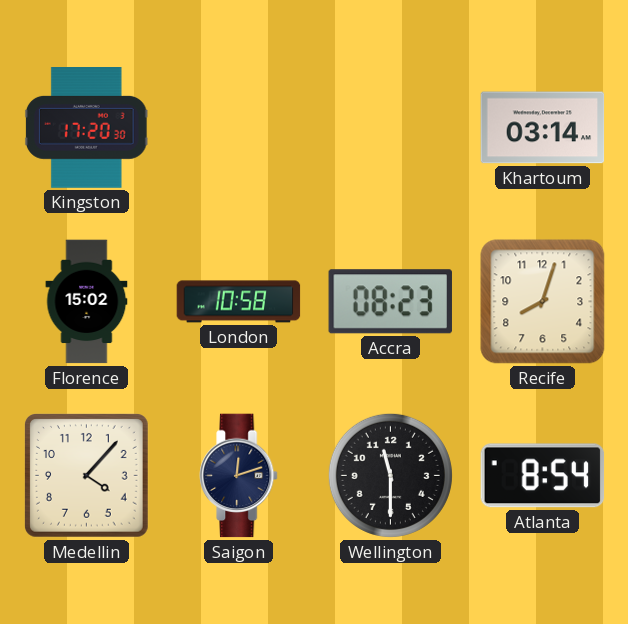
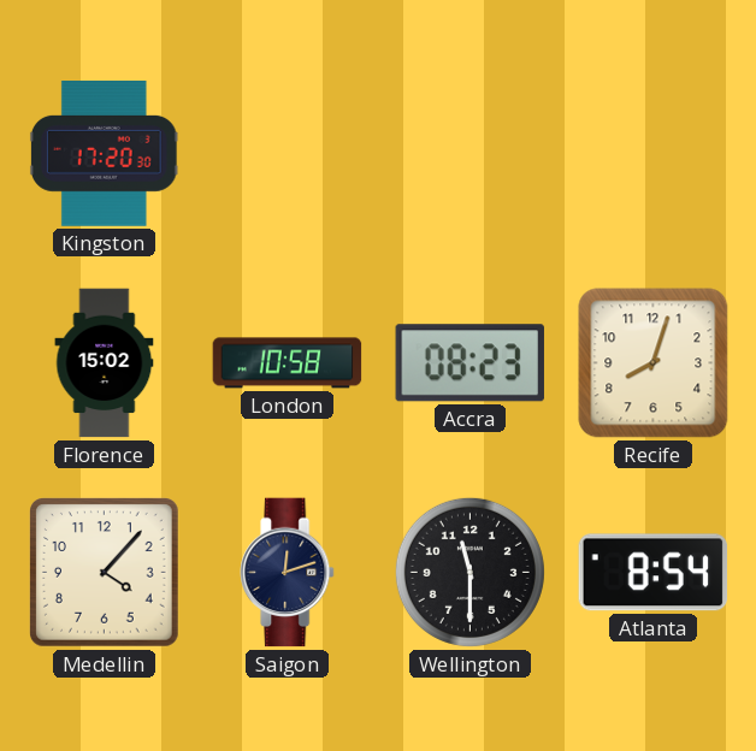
Khartoum: 03:14 -> none (543, 128)
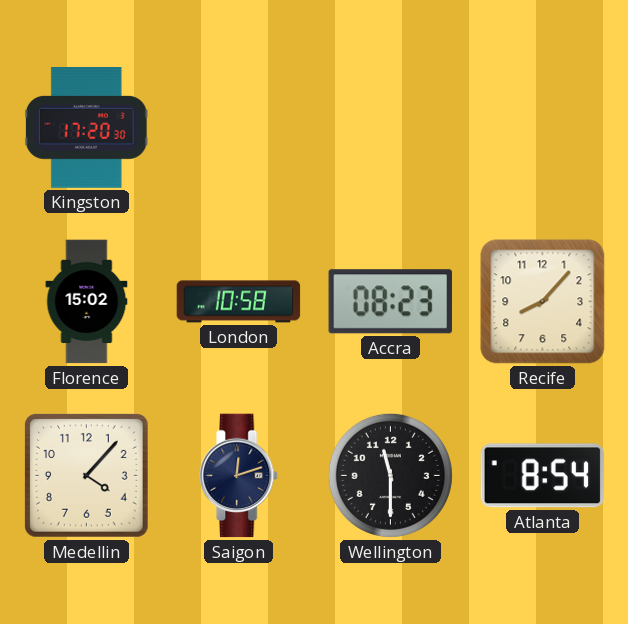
Recife: 8:03 -> 8:07 (543, 302)
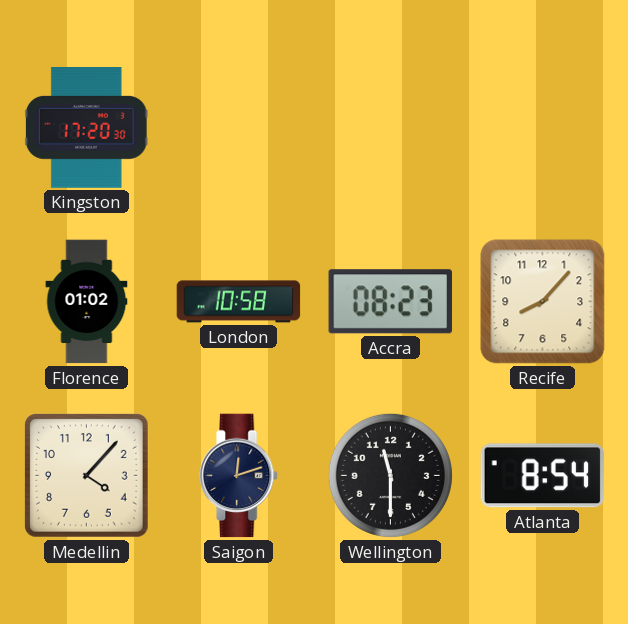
Florence: 15:02 -> 01:02 (87, 302)
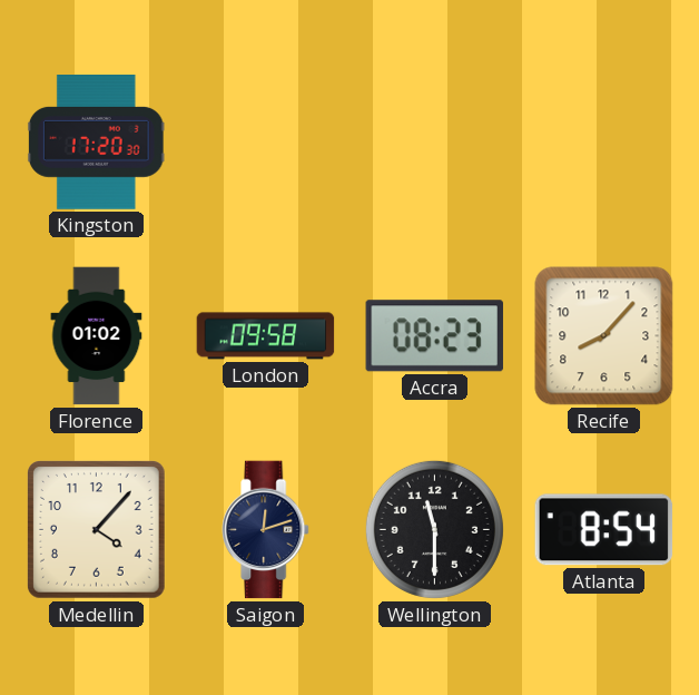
London: 10:58 -> 09:58 (266, 336)
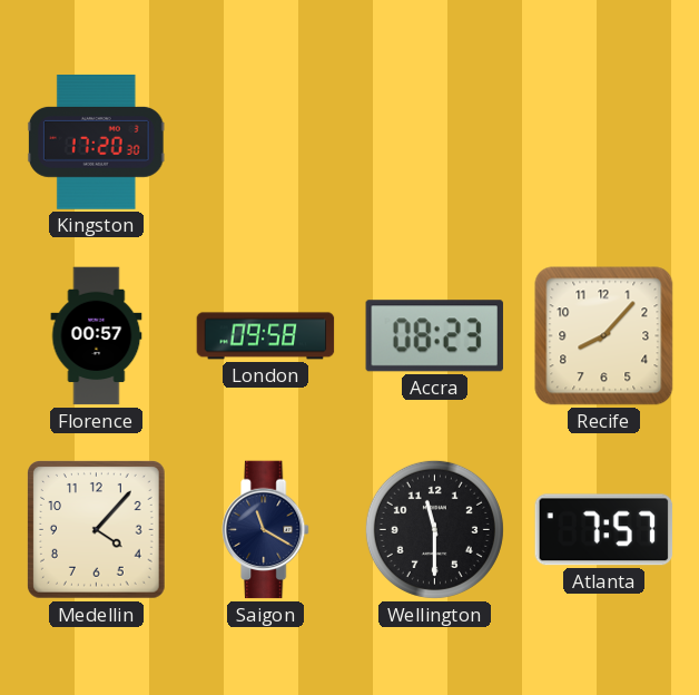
Florence: 01:02 -> 00:57 (97, 336)
Saigon: 12:12 -> 11:20 (266, 530)
Atlanta: 8:54 -> 7:57 (604, 530)
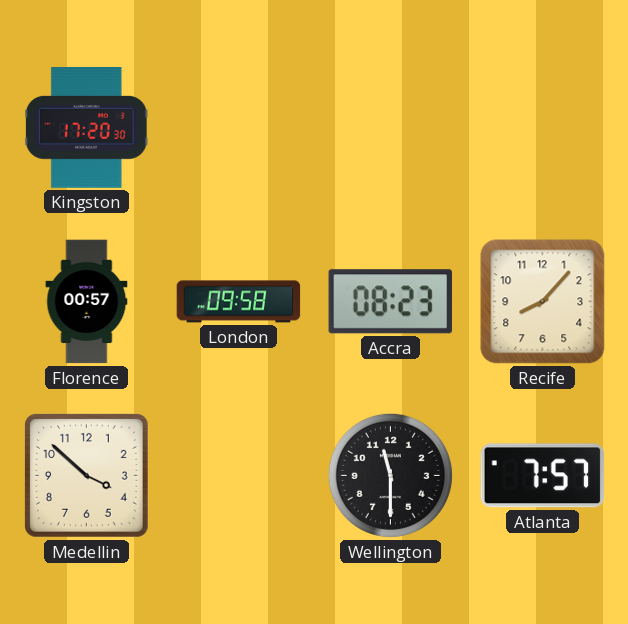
Medellin: 4:07 -> 3:52 (87, 476)
Saigon: 11:20 -> none (266, 530)
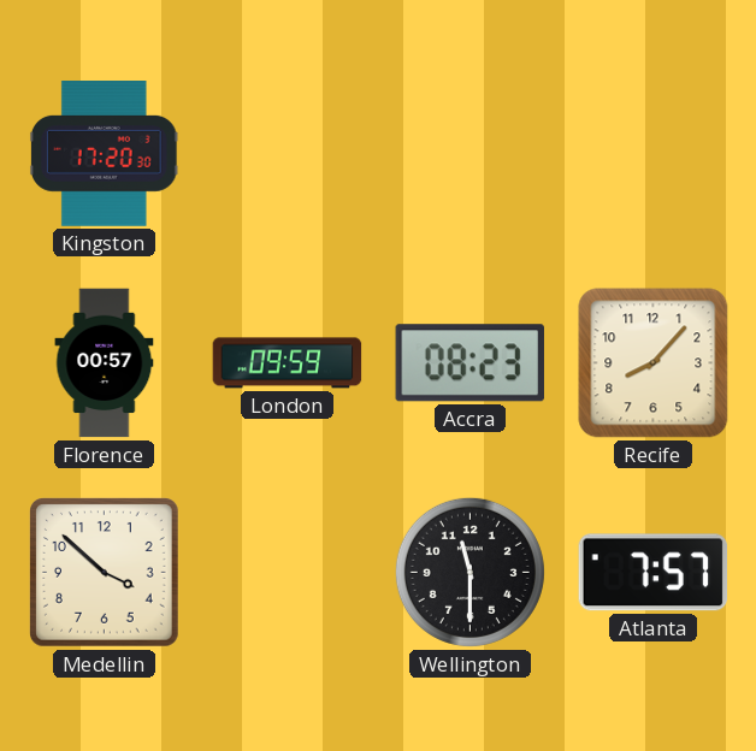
London: 09:58 -> 09:59 (288, 363)
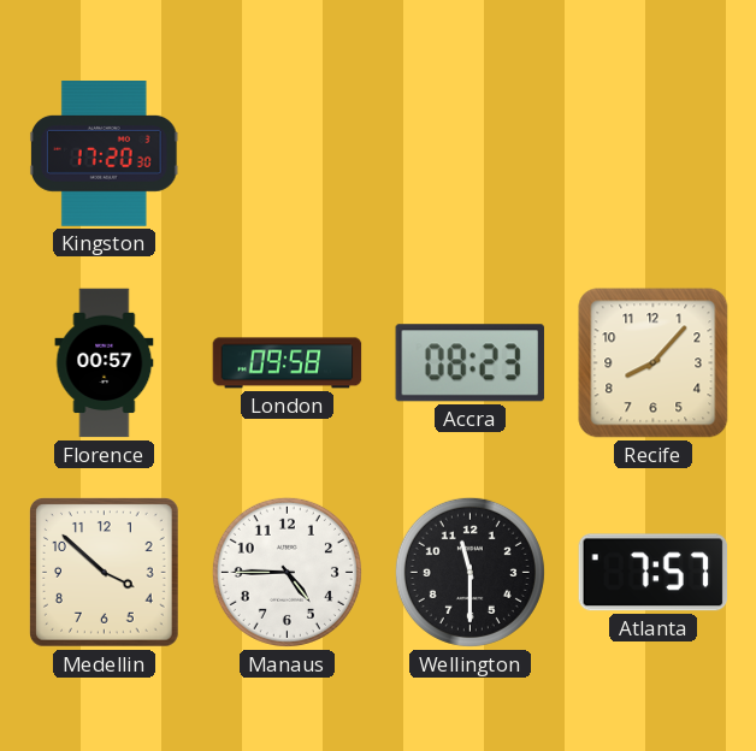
London: 09:59 -> 09:58 (288, 363)
Manaus: none -> 4:45 (287, 572)
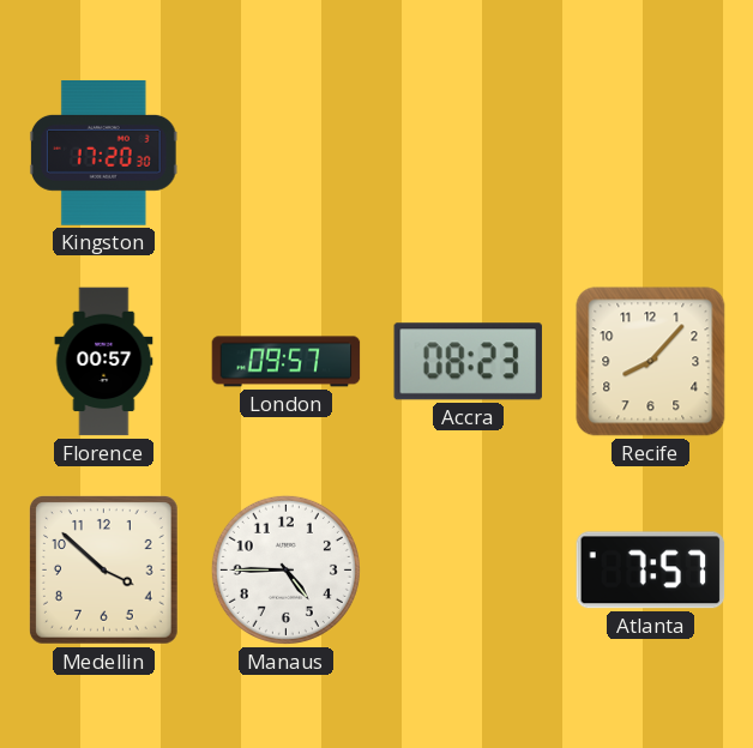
London: 09:58 -> 09:57 (287, 362)
Wellington: 11:30 -> none (469, 572)
